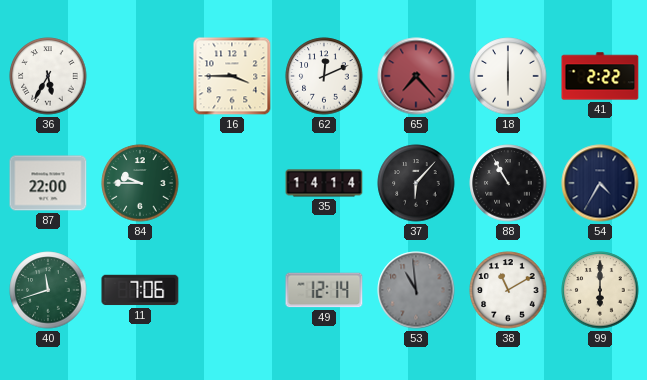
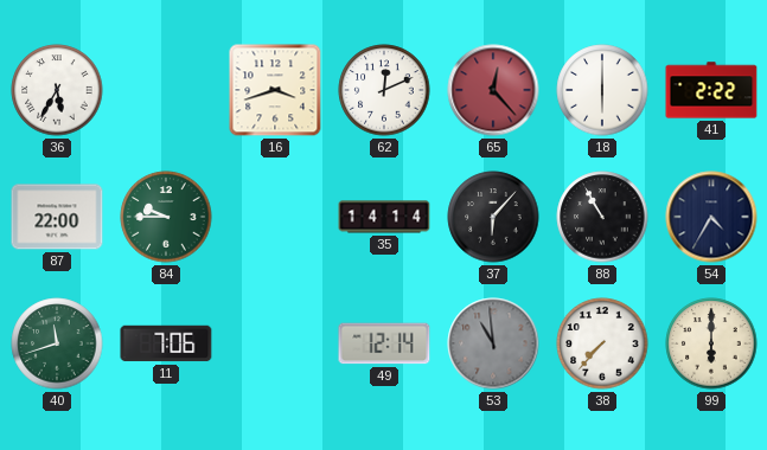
16: 3:45 -> 3:42 (275, 90)
65: 7:23 -> 12:23 (493, 90)
38: 11:10 -> 7:37 (602, 343)
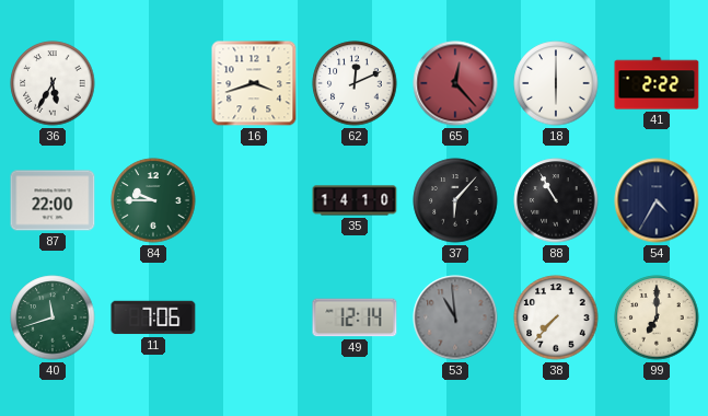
35: 14:14 -> 14:10 (355, 200)
99: 6:00 -> 7:00 (657, 317)
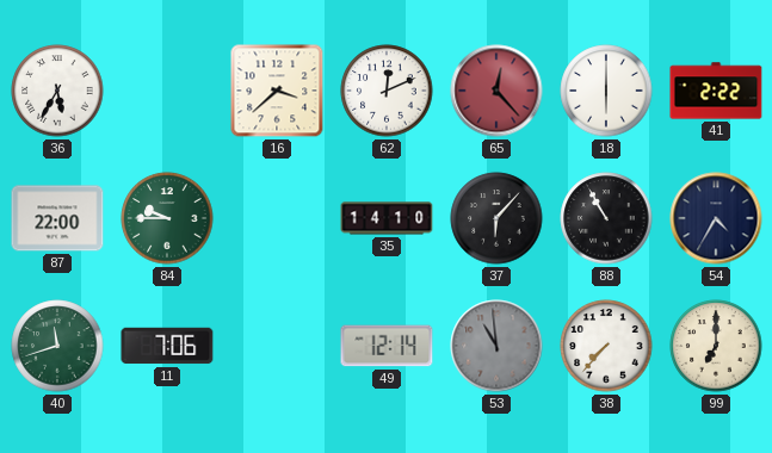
16: 3:42 -> 3:38 (277, 91)
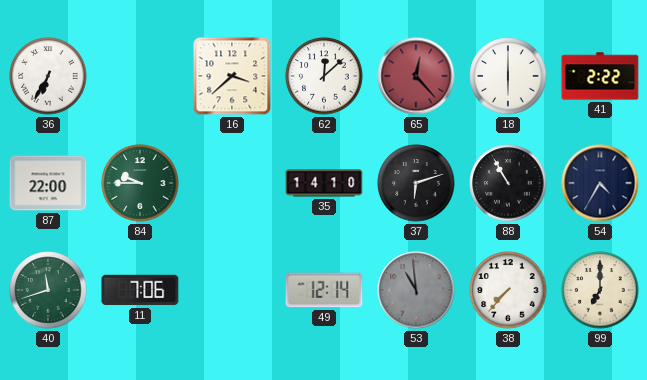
36: 5:35 -> 6:35 (48, 76)
62: 12:11 -> 12:08 (324, 76)
37: 6:07 -> 6:12 (416, 183)
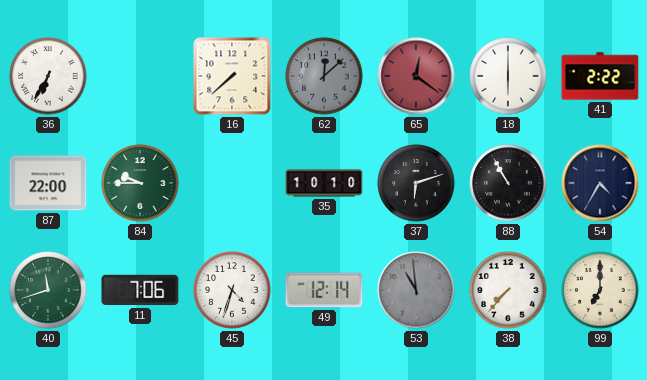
16: 3:38 -> 7:38 (232, 76)
62 dial: white -> grey (324, 76)
65: 12:23 -> 12:21 (416, 76)
35: 14:10 -> 10:10 (324, 183)
45: none -> 4:33 (232, 290)
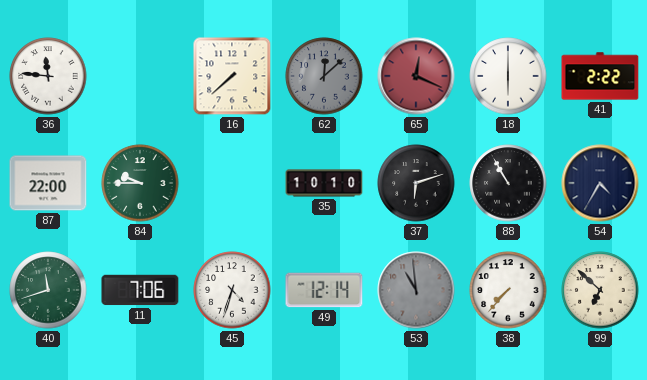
36: 6:35 -> 11:46 (48, 76)
65: 12:21 -> 12:19 (416, 76)
99: 7:00 -> 6:52 (600, 290)
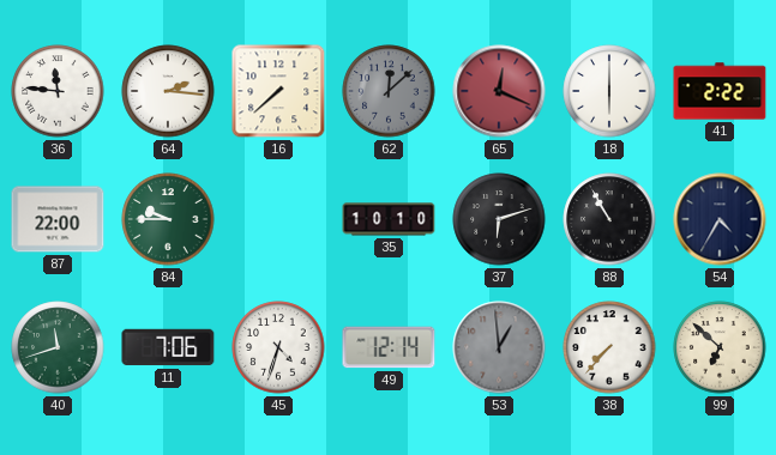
64: none -> 2:16 (168, 91)
53: 10:59 -> 12:59 (499, 347)
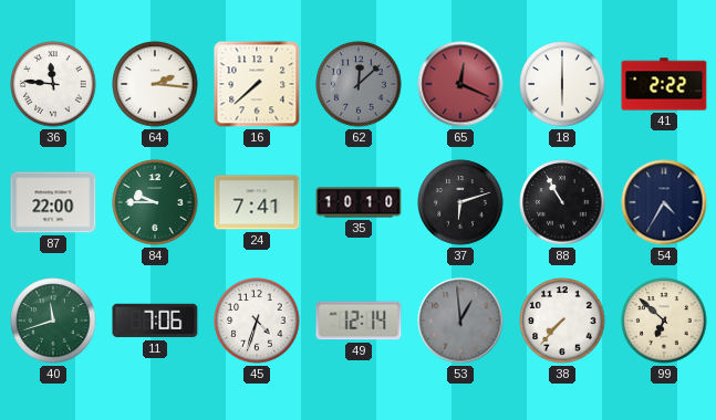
24: none -> 7:41 (257, 202)
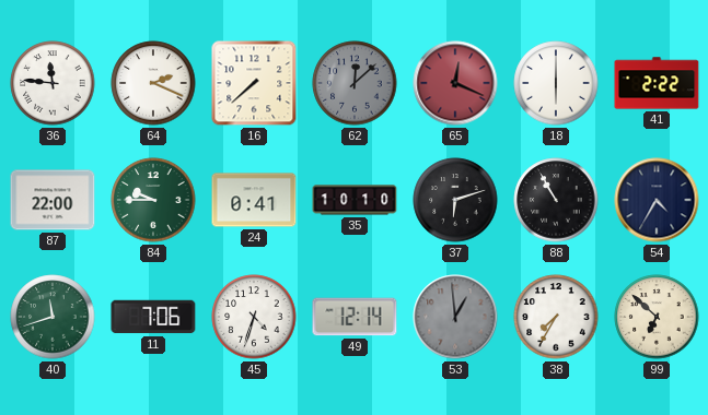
64: 2:16 -> 2:19 (153, 83)
24: 7:41 -> 0:41 (254, 200)
38: 7:37 -> 7:35 (556, 317)
